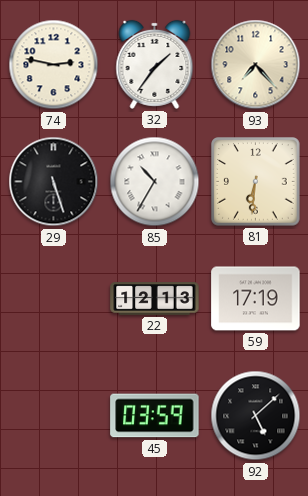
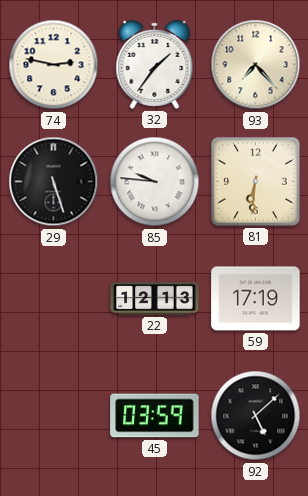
85: 10:35 -> 9:46 (155, 182)
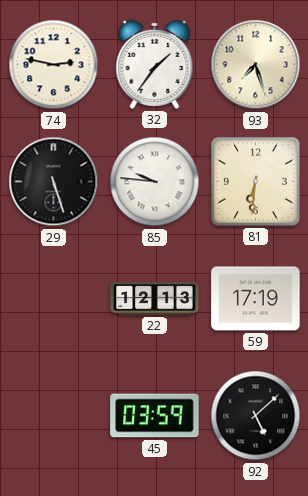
93: 7:23 -> 7:27 (256, 65)
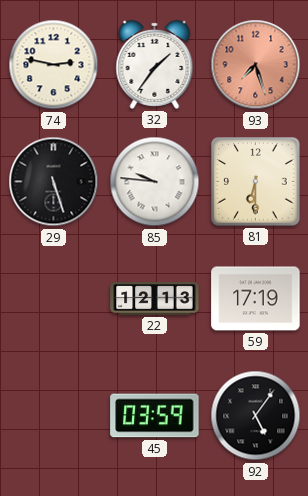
93 dial: cream -> salmon (256, 65)
81: 6:31 -> 6:30 (256, 182)
92: 5:08 -> 5:06 (256, 416)
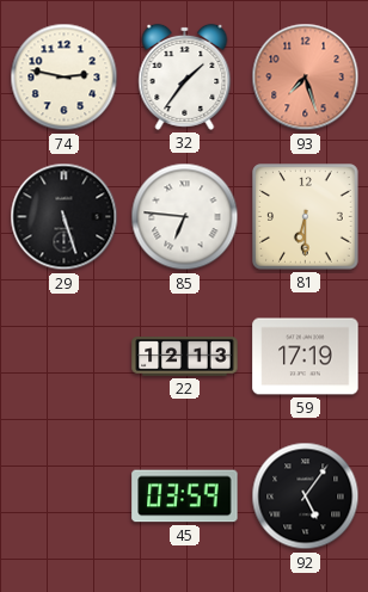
85: 9:46 -> 6:46 (185, 217)
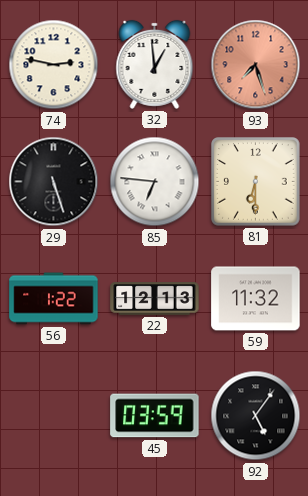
32: 1:36 -> 12:59 (155, 64)
56: none -> 1:22 (54, 299)
59: 17:19 -> 11:32 (256, 299)
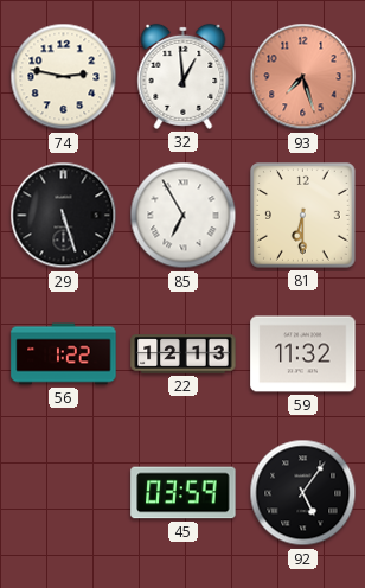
85: 6:46 -> 6:55 (184, 216)
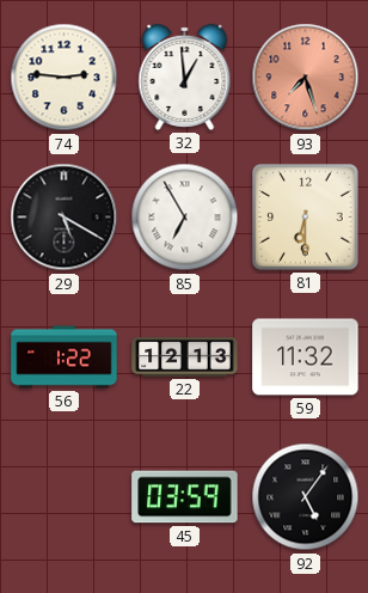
74: 2:47 -> 2:46 (65, 78)
29: 5:27 -> 5:20 (65, 218)
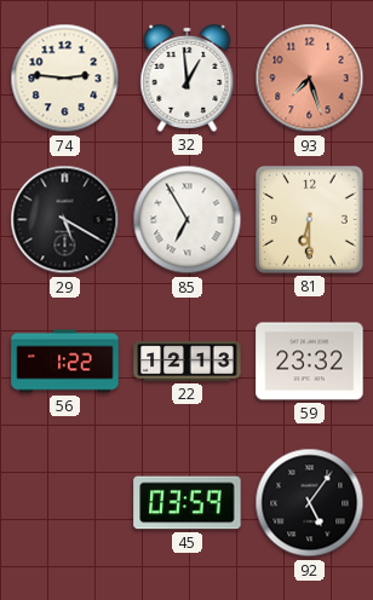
59: 11:32 -> 23:32 (310, 362)
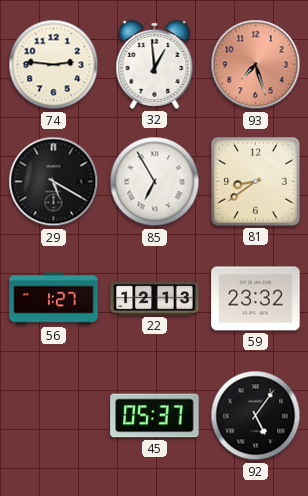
81: 6:30 -> 8:39 (256, 182)
56: 1:22 -> 1:27 (54, 299)
45: 03:59 -> 05:37 (155, 416)
